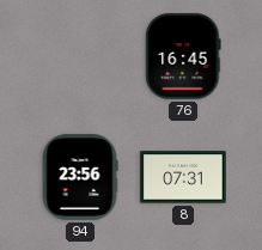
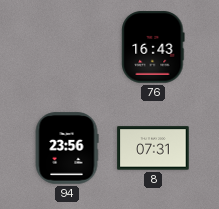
76: 16:45 -> 16:43 (153, 47)
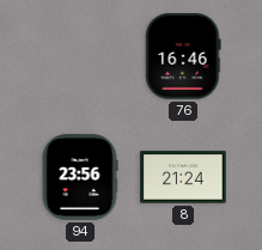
76: 16:43 -> 16:46 (183, 56)
8: 07:31 -> 21:24 (183, 177)
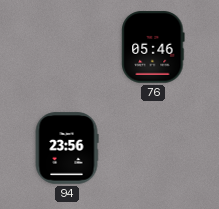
76: 16:46 -> 05:46 (153, 47)
8: 21:24 -> none (183, 177)
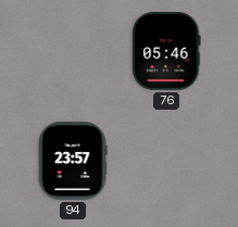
94: 23:56 -> 23:57 (73, 161)
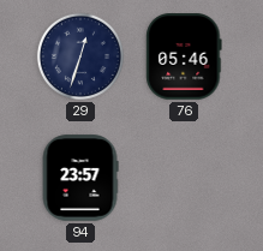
29: none -> 12:33 (80, 56)
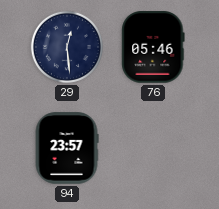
29: 12:33 -> 12:29 (67, 47)
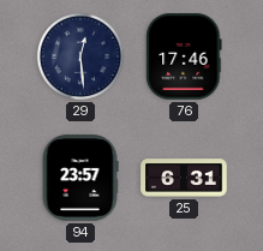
76: 05:46 -> 17:46 (184, 56)
25: none -> 6:31 (184, 178)
